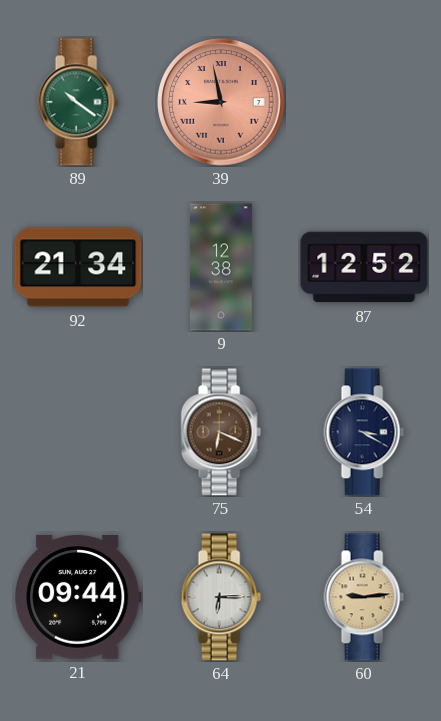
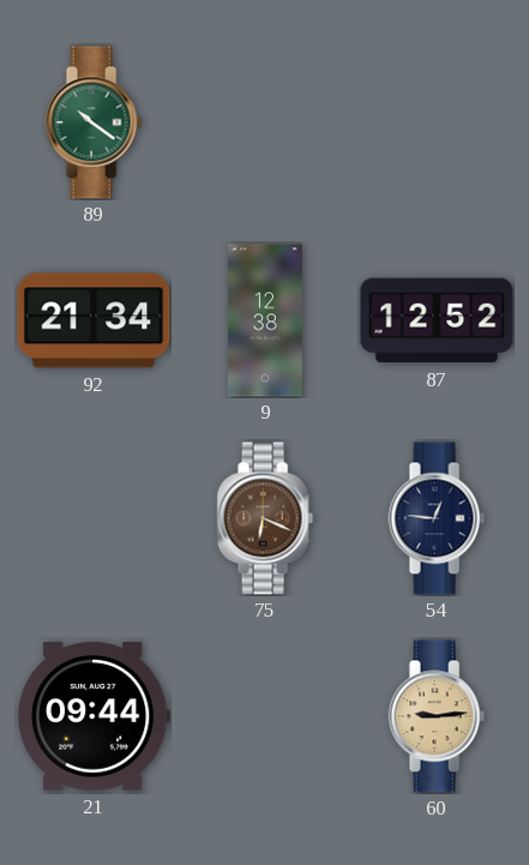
39: 8:58 -> none (221, 102)
54: 3:20 -> 12:46 (437, 518)
64: 6:15 -> none (221, 597)
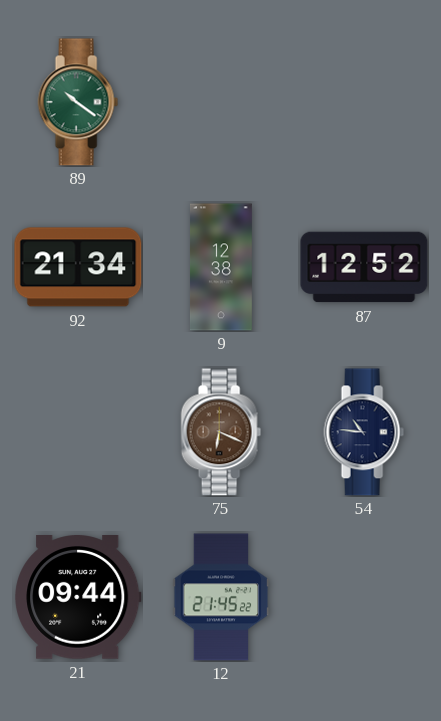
54: 12:46 -> 10:46 (364, 432)
12: none -> 21:45 (221, 597)
60: 9:14 -> none (437, 716)
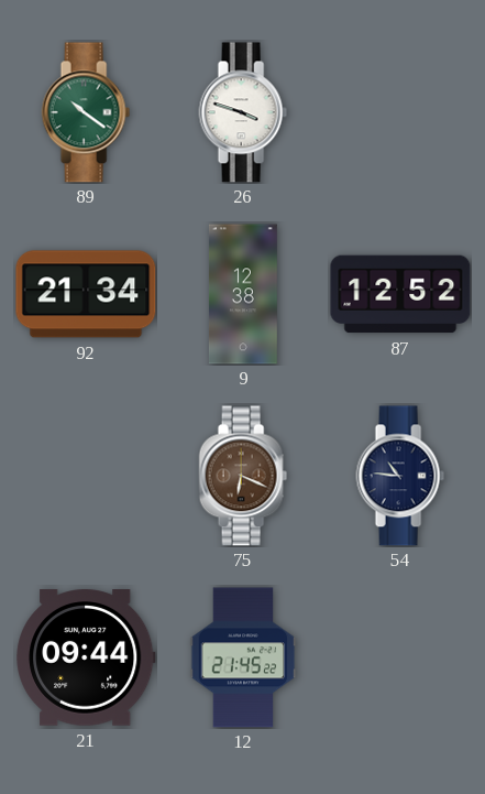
26: none -> 3:48 (243, 112)
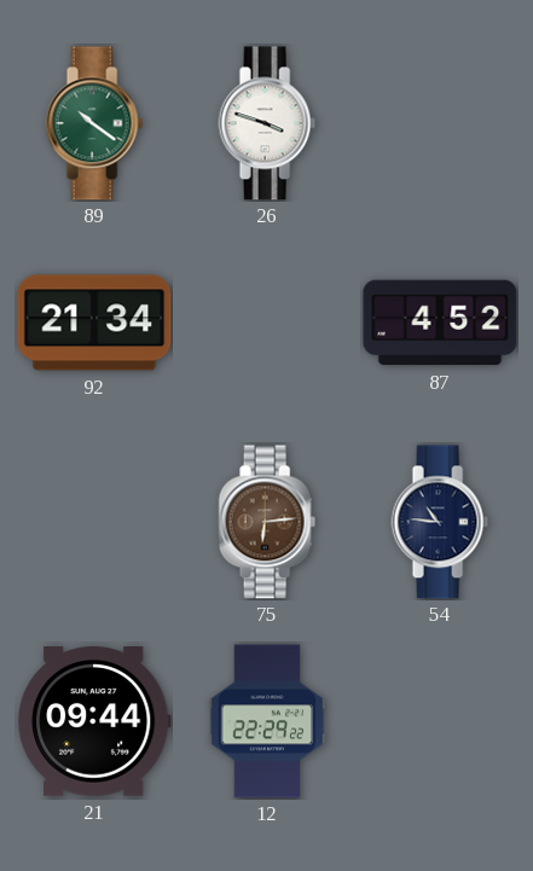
9: 12:38 -> none (243, 294)
87: 12:52 -> 4:52 (440, 323)
75: 6:19 -> 6:14 (267, 522)
12: 21:45 -> 22:29 (267, 721)
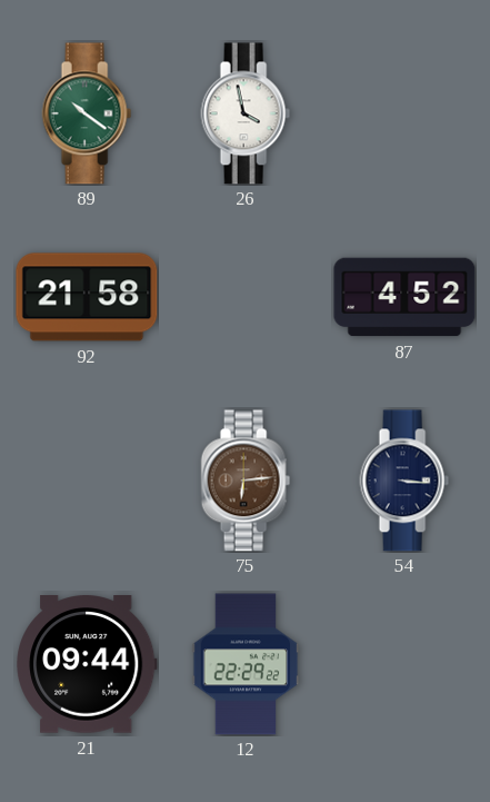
26: 3:48 -> 3:58 (246, 113)
92: 21:34 -> 21:58 (87, 297)
54: 10:46 -> 3:16 (404, 481)
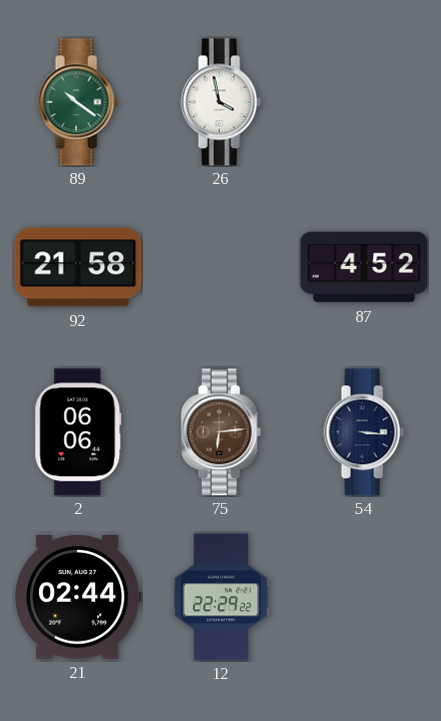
2: none -> 06:06 (78, 432)
21: 09:44 -> 02:44 (78, 598)
